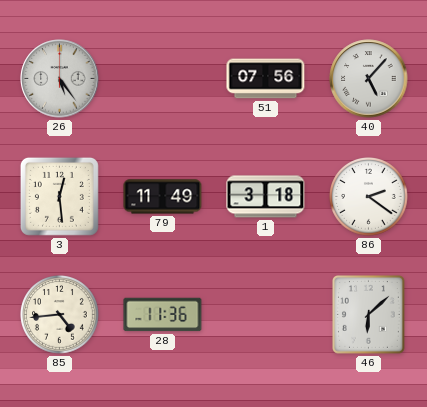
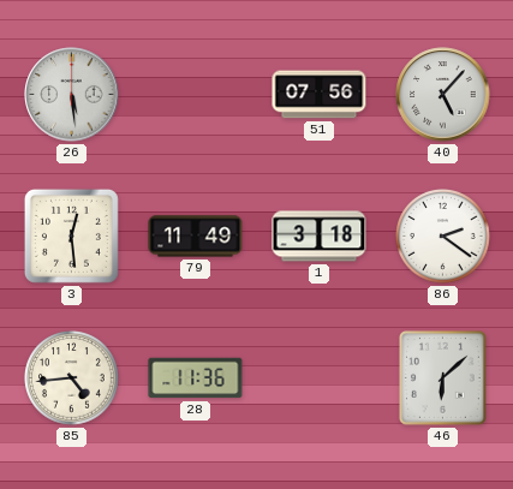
26: 5:24 -> 5:29 (72, 95)
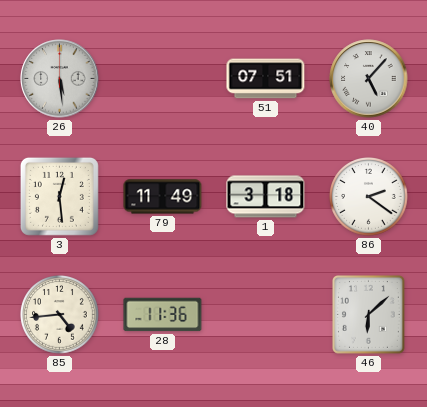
51: 07:56 -> 07:51 (266, 79)
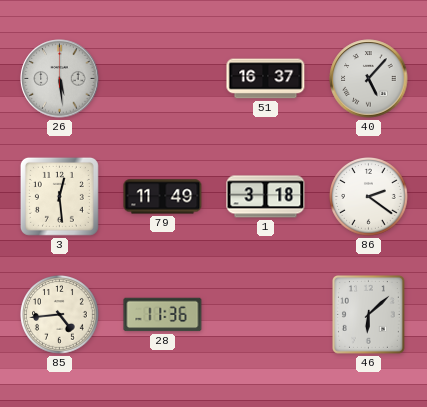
51: 07:51 -> 16:37 (266, 79)
